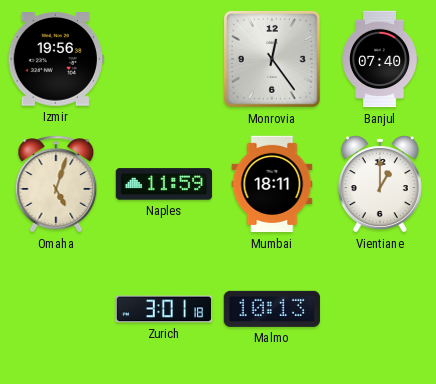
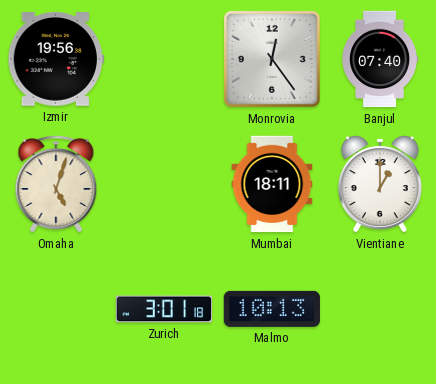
Naples: 11:59 -> none (163, 184)
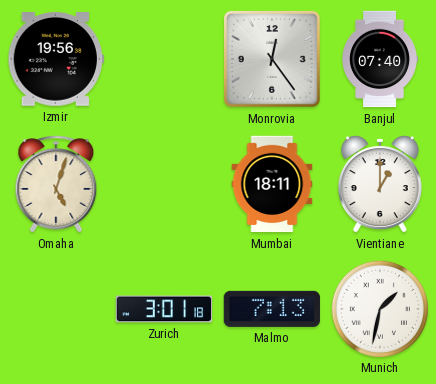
Malmo: 10:13 -> 7:13 (271, 309)
Munich: none -> 1:32 (379, 308)
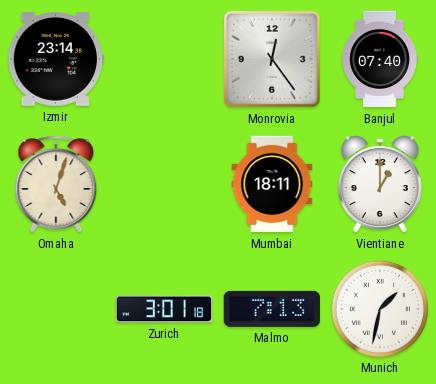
Izmir: 19:56 -> 23:14 (55, 59)
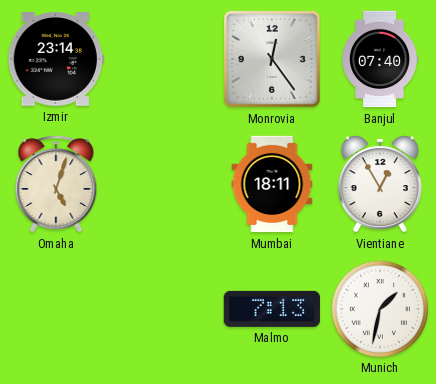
Vientiane: 1:00 -> 12:55 (380, 184)
Zurich: 3:01 -> none (164, 309)
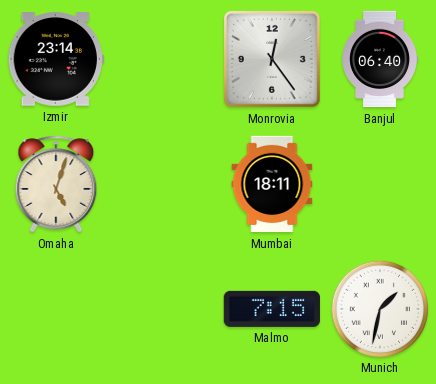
Banjul: 07:40 -> 06:40 (379, 59)
Vientiane: 12:55 -> none (380, 184)
Malmo: 7:13 -> 7:15 (271, 309)
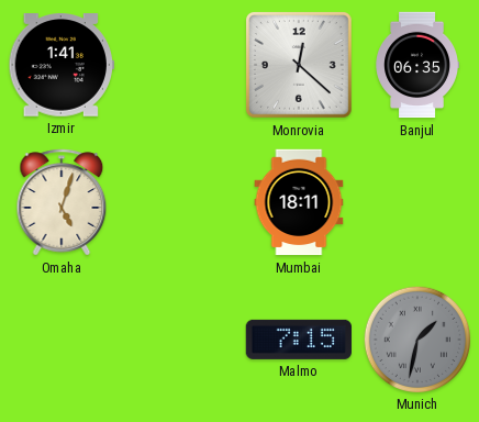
Izmir: 23:14 -> 1:41 (60, 65)
Monrovia: 12:24 -> 12:22 (299, 65)
Banjul: 06:40 -> 06:35 (416, 65)
Munich dial: white -> grey (416, 338)
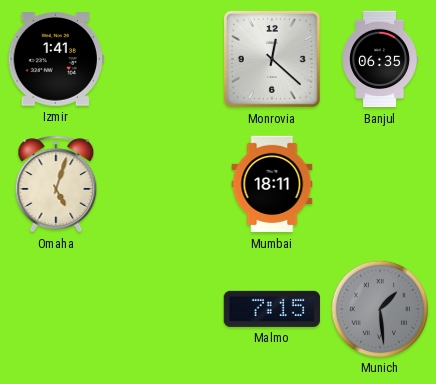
Munich: 1:32 -> 1:29 (379, 308)
